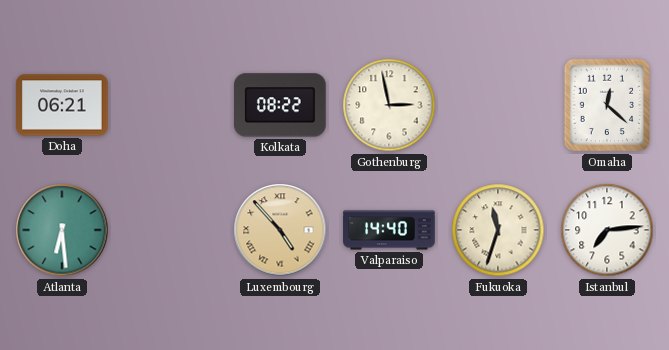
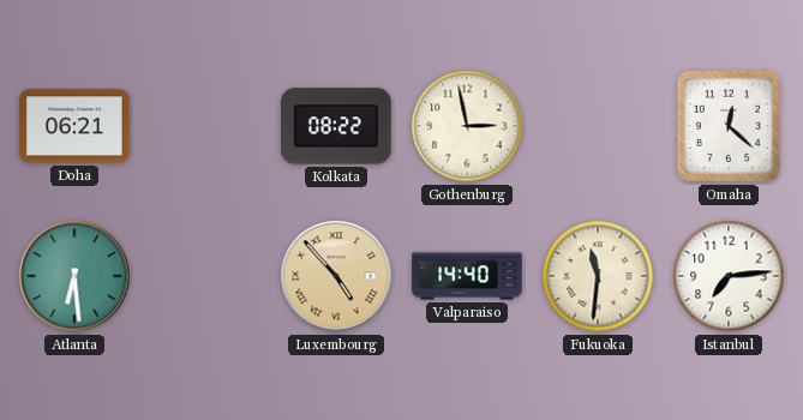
Fukuoka: 11:33 -> 11:31 (598, 276)
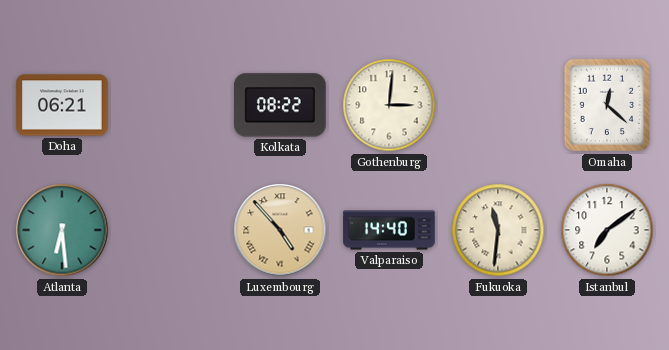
Gothenburg: 2:58 -> 3:01 (389, 105)
Istanbul: 7:14 -> 7:09 (607, 230)
